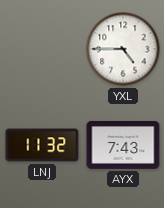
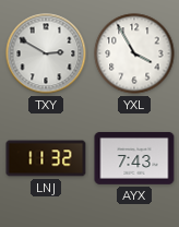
TXY: none -> 2:50 (46, 53)
YXL: 4:45 -> 3:55 (134, 53)
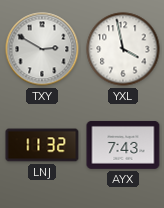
YXL: 3:55 -> 3:58 (123, 49)
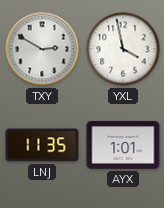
LNJ: 11:32 -> 11:35 (42, 145)
AYX: 7:43 -> 1:01 (123, 145)
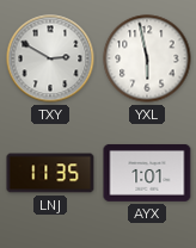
YXL: 3:58 -> 5:58 (147, 58)
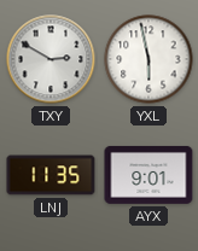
AYX: 1:01 -> 9:01 (148, 175)
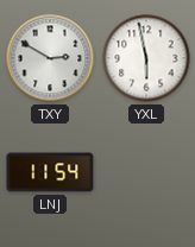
LNJ: 11:35 -> 11:54 (50, 172)
AYX: 9:01 -> none (148, 175)
